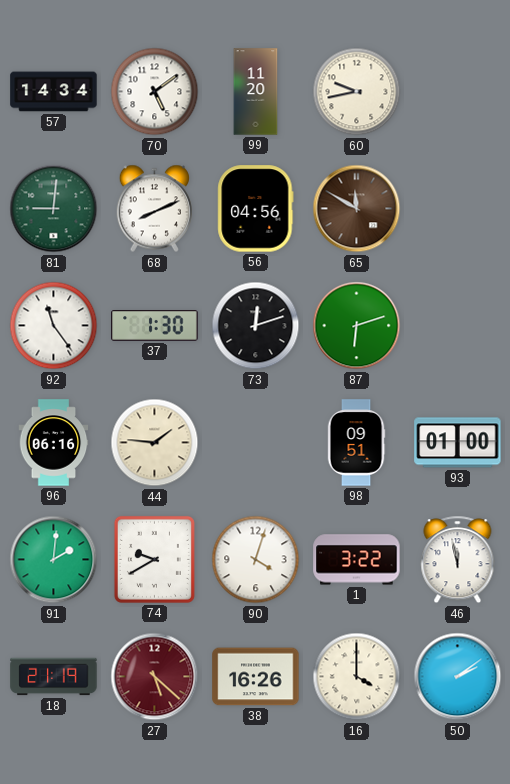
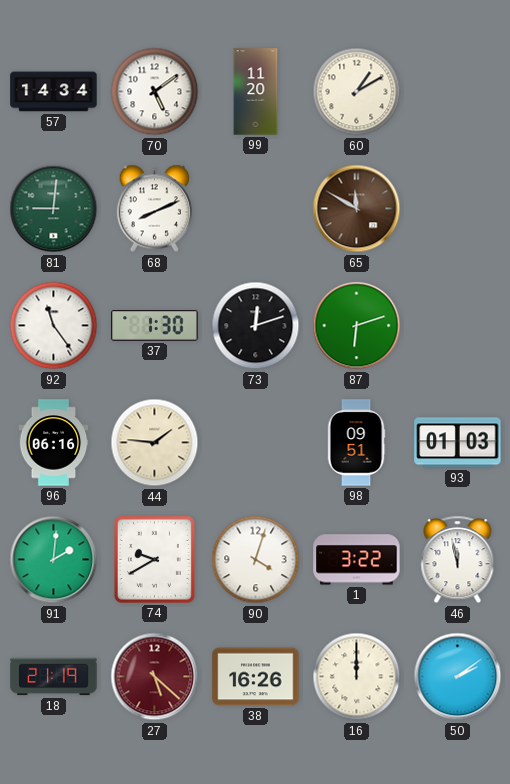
60: 9:43 -> 1:10 (357, 92)
56: 04:56 -> none (256, 209)
93: 01:00 -> 01:03 (458, 443)
16: 4:00 -> 12:00 (357, 677)
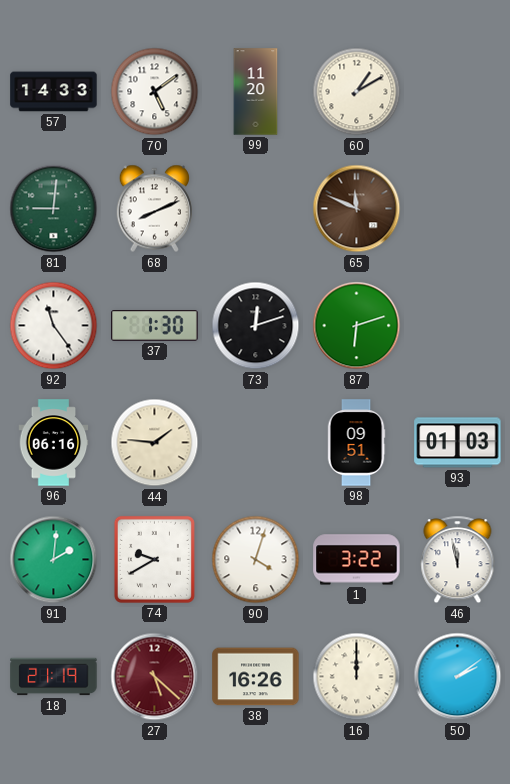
57: 14:34 -> 14:33 (54, 92)
65: 11:50 -> 11:49 (357, 209)
